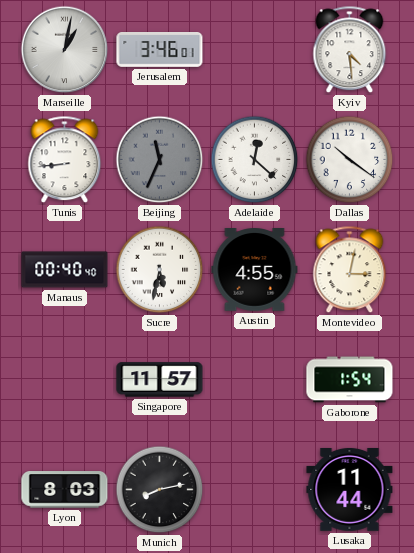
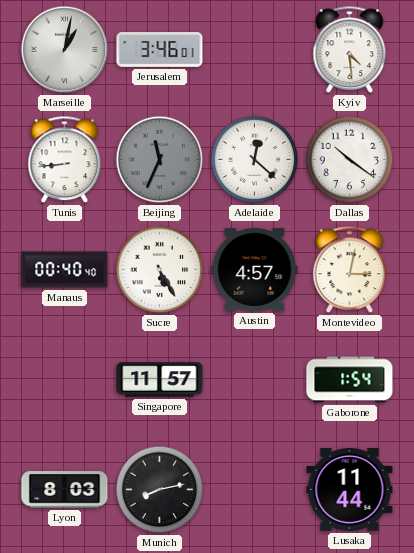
Sucre: 5:32 -> 5:25 (160, 270)
Austin: 4:55 -> 4:57 (255, 270)
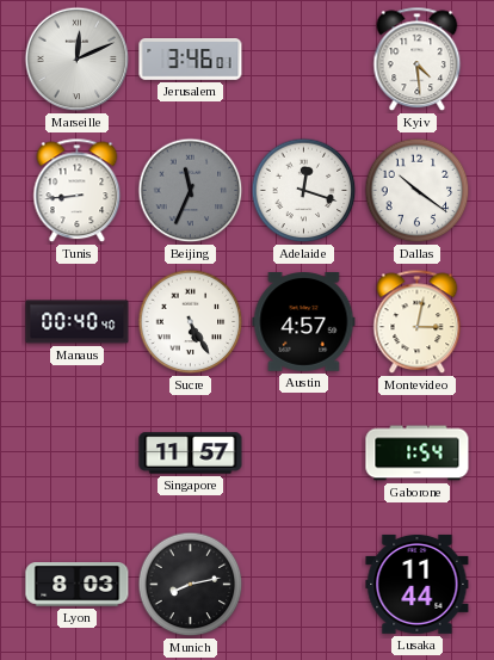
Marseille: 1:02 -> 12:11 (78, 60)
Adelaide: 12:22 -> 12:18 (304, 191)
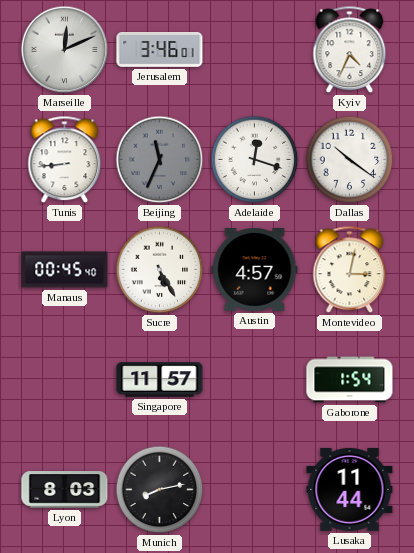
Kyiv: 4:29 -> 4:34 (350, 50)
Manaus: 00:40 -> 00:45 (65, 270)
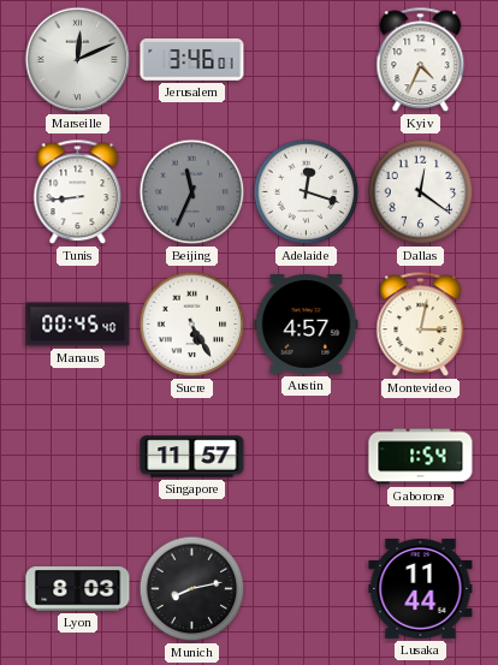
Dallas: 10:21 -> 12:21 (421, 192)
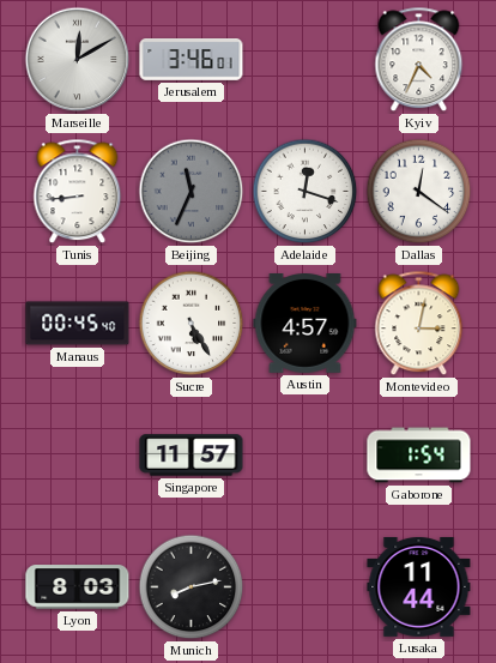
Marseille: 12:11 -> 12:10 (78, 60)
